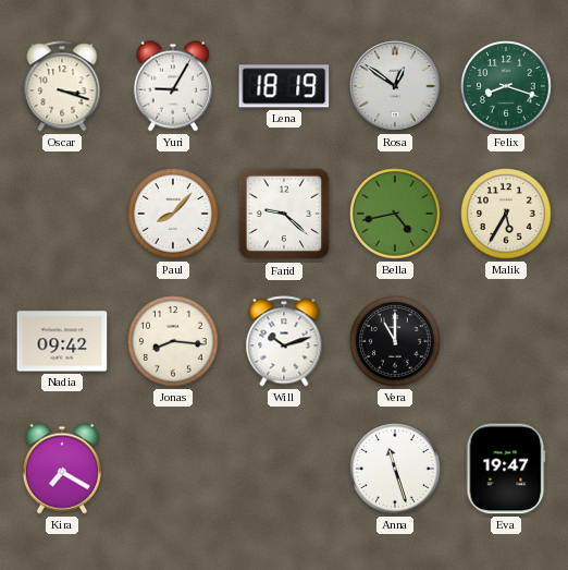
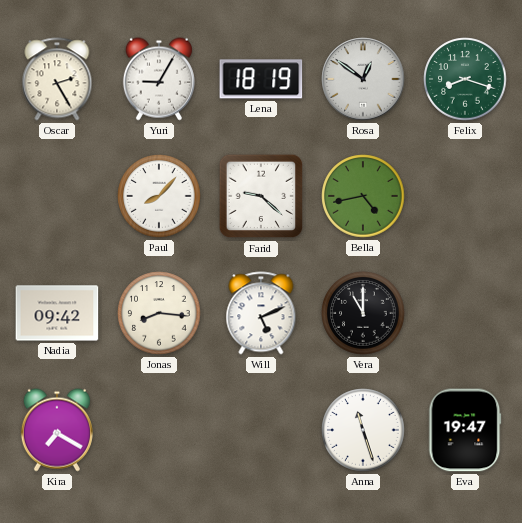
Oscar: 3:18 -> 2:25 (57, 79)
Malik: 5:35 -> none (506, 214)
Will: 10:12 -> 5:11 (261, 313)
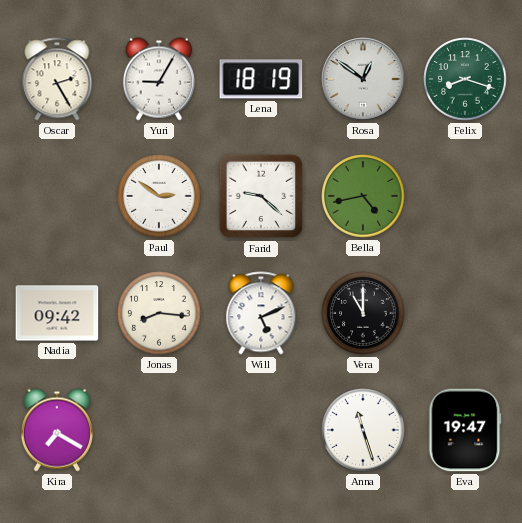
Paul: 8:07 -> 2:51 (159, 196)
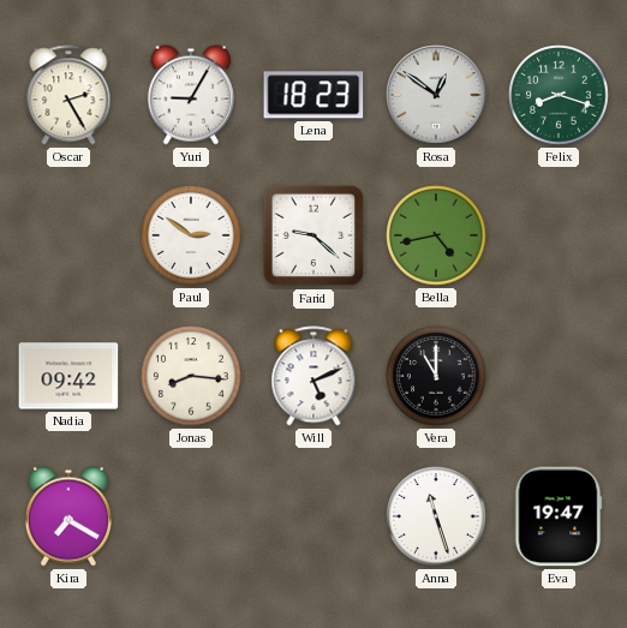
Lena: 18:19 -> 18:23 (313, 95)
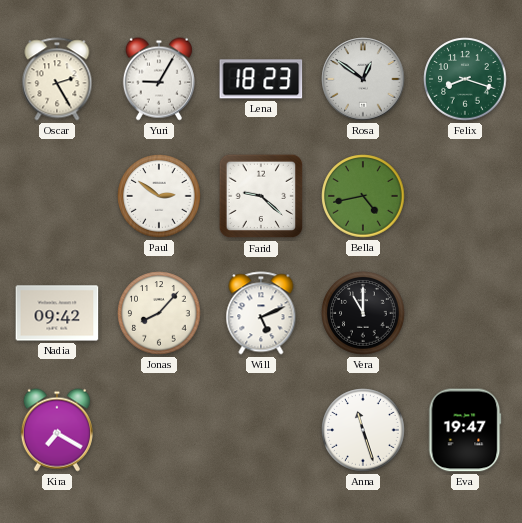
Jonas: 8:16 -> 8:07 (159, 313)
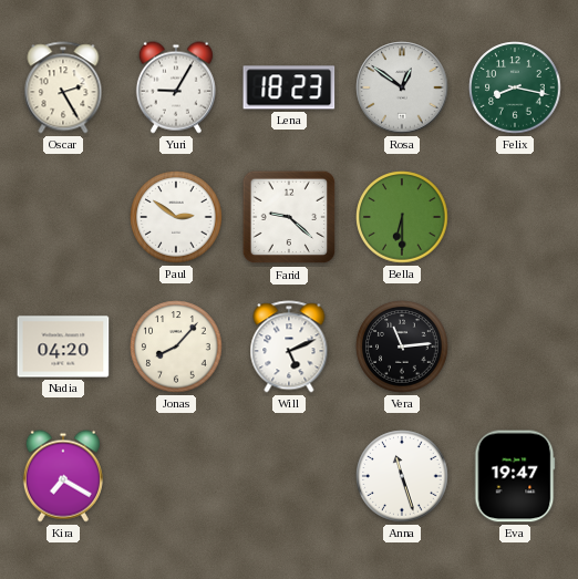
Felix: 8:18 -> 8:17 (515, 87)
Bella: 4:43 -> 6:30 (402, 217)
Nadia: 09:42 -> 04:20 (63, 347)
Vera: 11:00 -> 11:14 (402, 347)
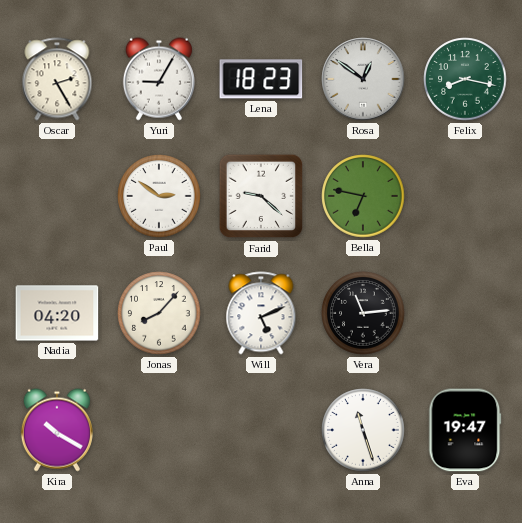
Bella: 6:30 -> 6:47 (363, 196)
Kira: 7:20 -> 10:20 (57, 430)
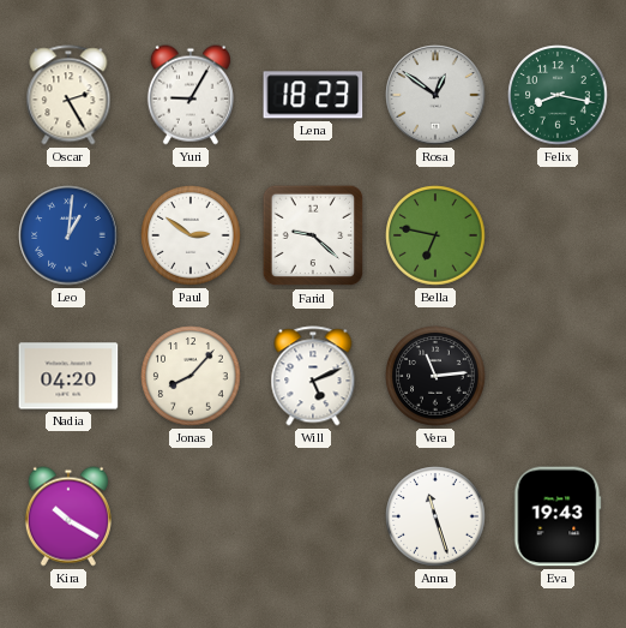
Leo: none -> 1:01 (68, 235)
Eva: 19:47 -> 19:43 (558, 516)
